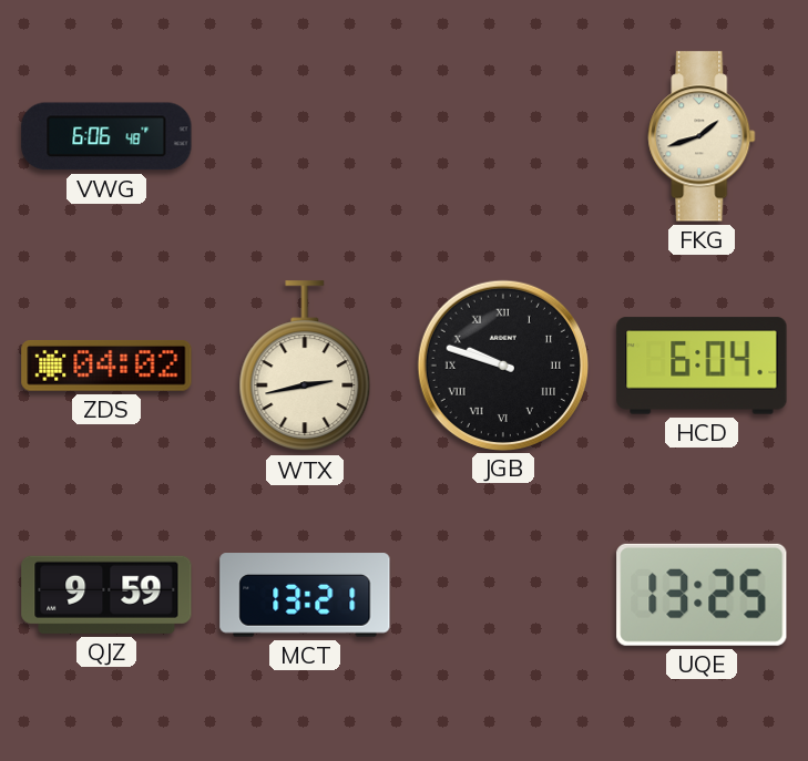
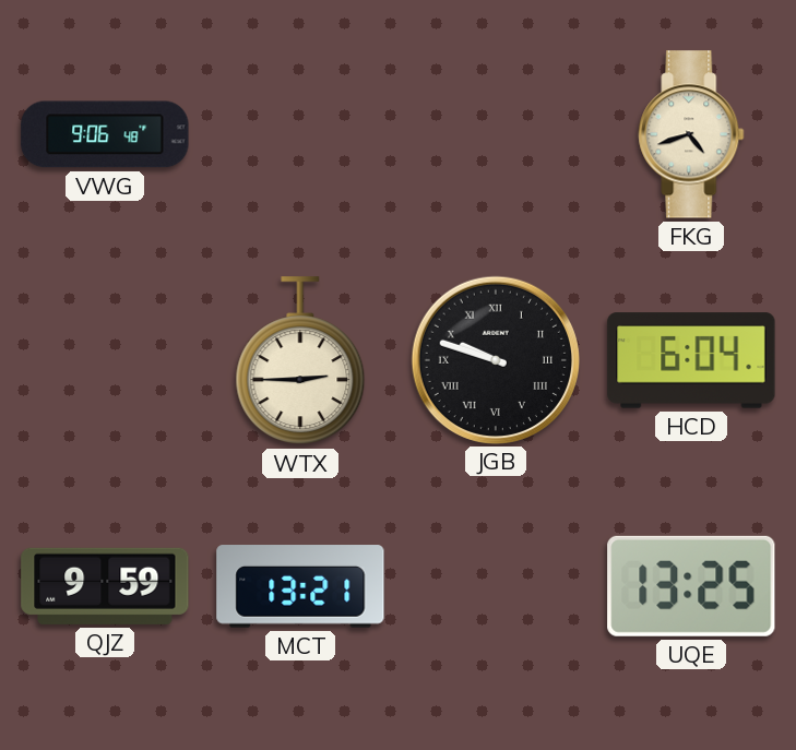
VWG: 6:06 -> 9:06 (105, 134)
FKG: 1:42 -> 4:42 (691, 134)
ZDS: 04:02 -> none (106, 367)
WTX: 2:43 -> 2:45 (300, 361)
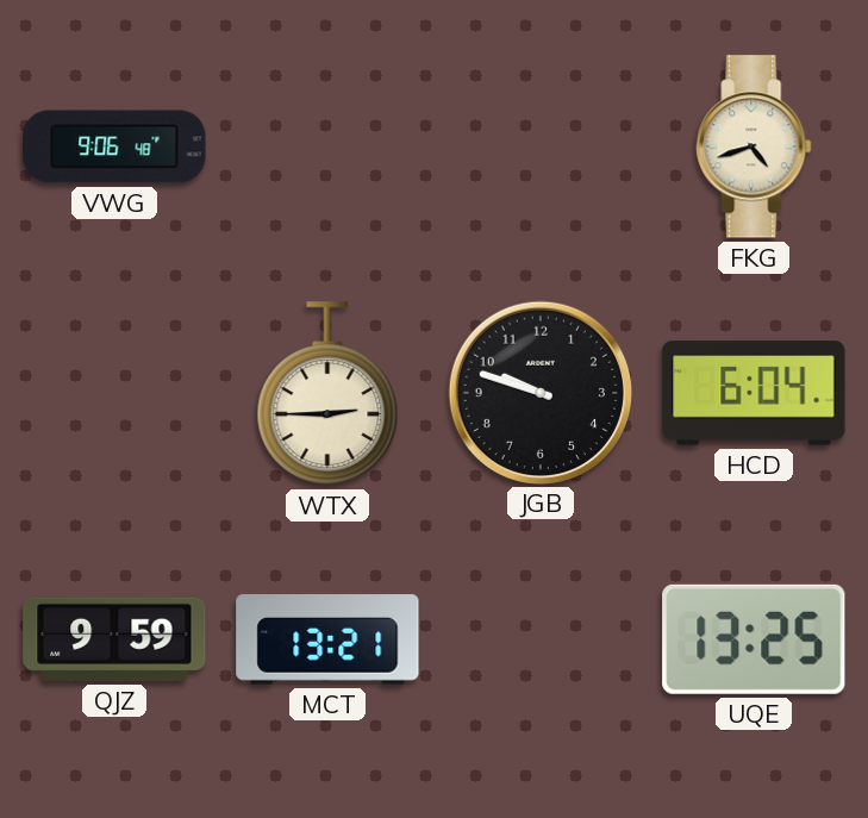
JGB numerals: Roman -> Arabic (539, 392)
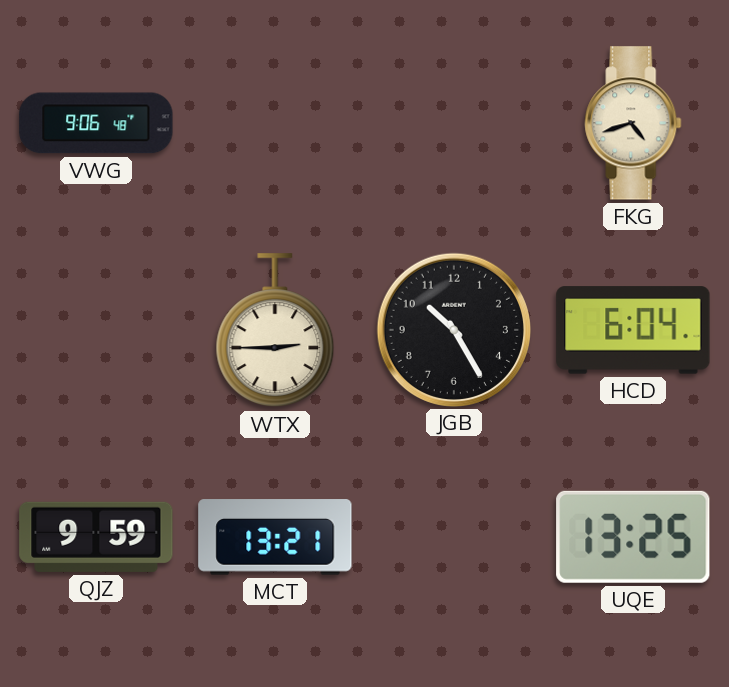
JGB: 9:48 -> 10:25 (453, 329)
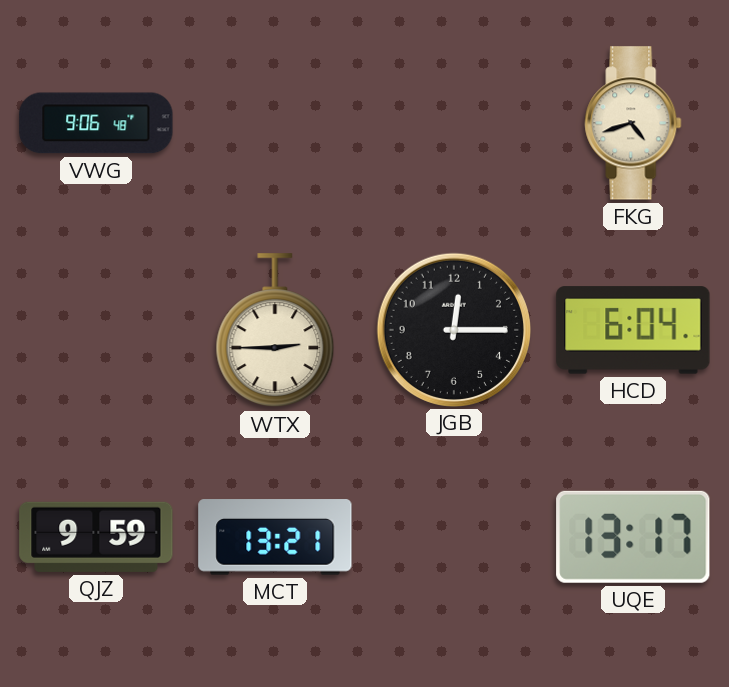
JGB: 10:25 -> 12:15 (453, 329)
UQE: 13:25 -> 13:17 (633, 537)
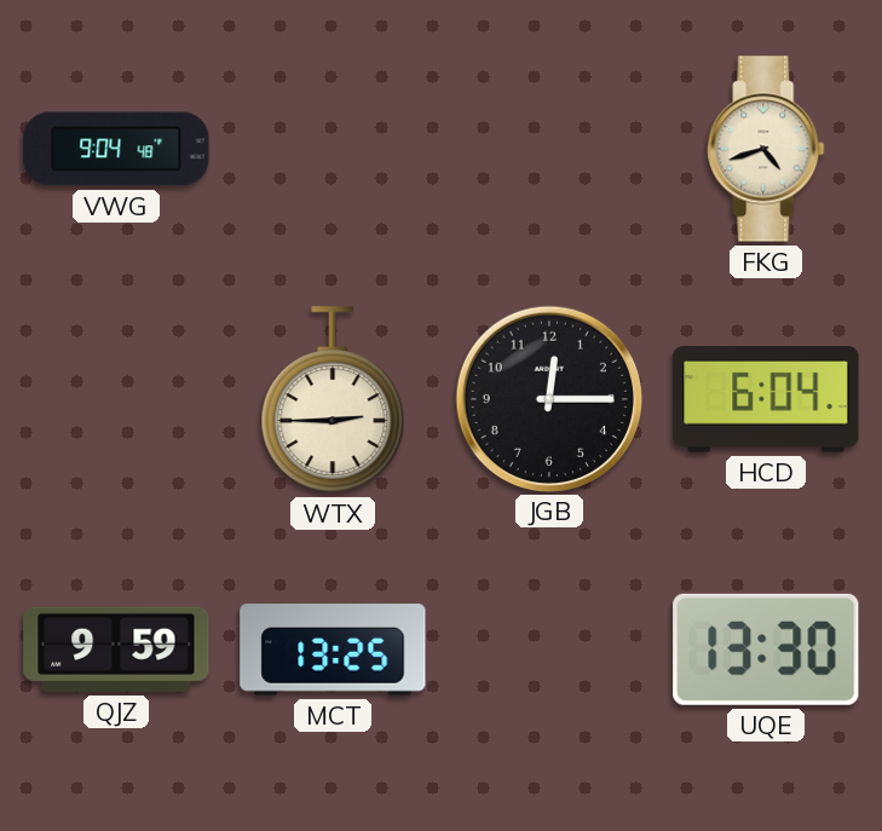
VWG: 9:06 -> 9:04 (116, 149)
MCT: 13:21 -> 13:25 (333, 650)
UQE: 13:17 -> 13:30 (766, 650)
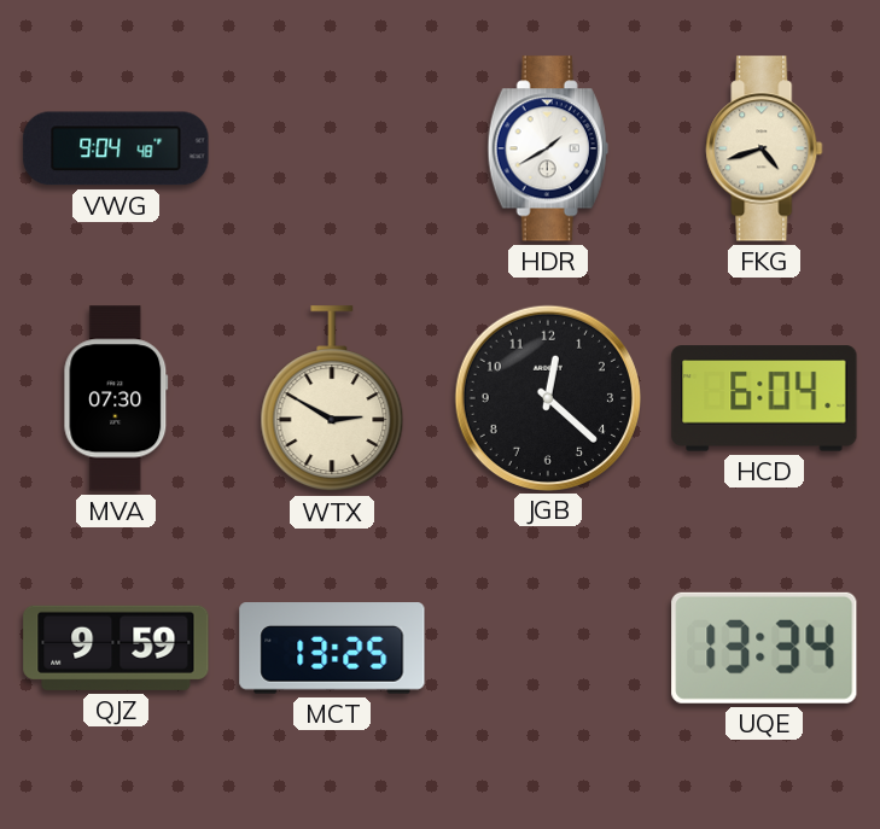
HDR: none -> 1:40 (548, 148)
MVA: none -> 07:30 (116, 398)
WTX: 2:45 -> 2:50 (332, 399)
JGB: 12:15 -> 12:22 (547, 397)
UQE: 13:30 -> 13:34 (764, 648)
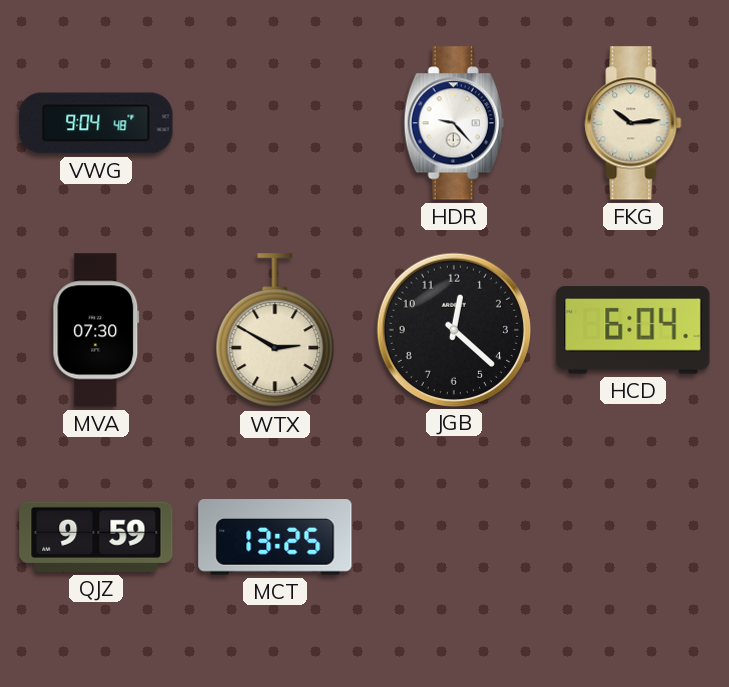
HDR: 1:40 -> 9:23 (454, 123)
FKG: 4:42 -> 10:14 (633, 123)
UQE: 13:34 -> none (764, 648)
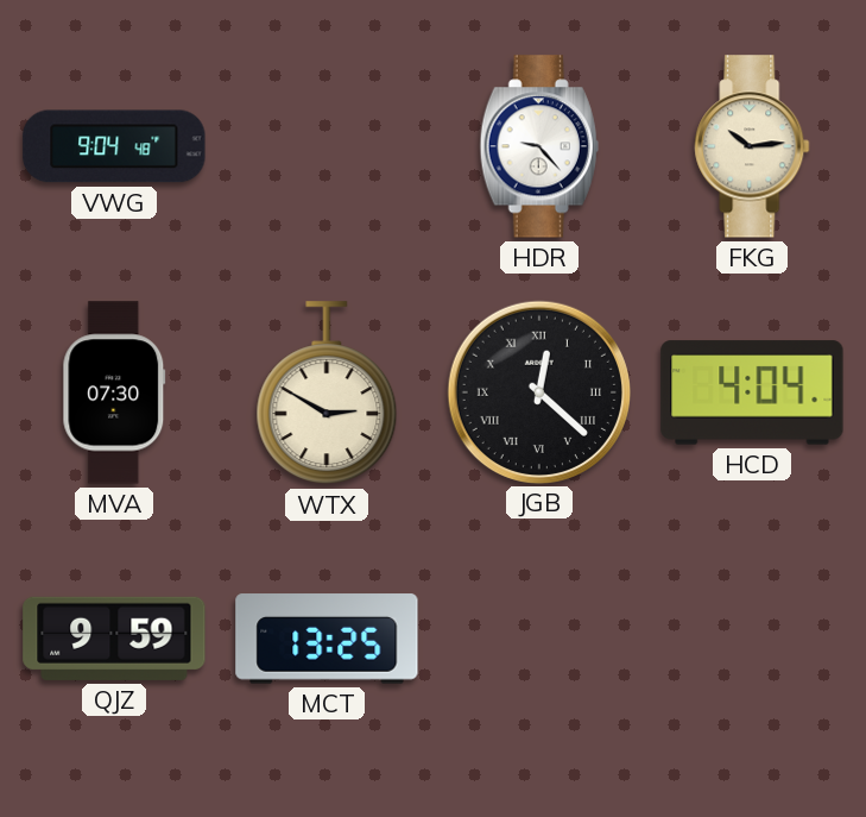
JGB numerals: Arabic -> Roman (538, 391)
HCD: 6:04 -> 4:04 (752, 392)
